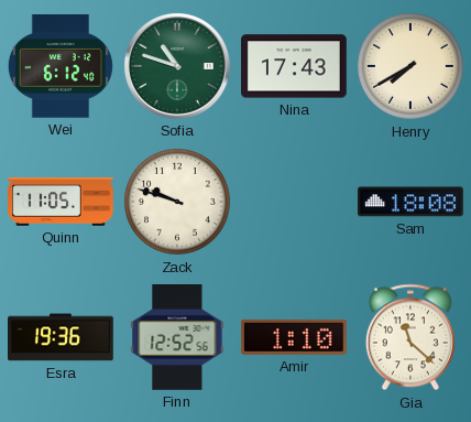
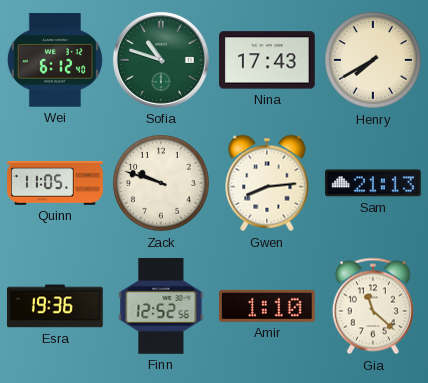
Gwen: none -> 8:14 (267, 183)
Sam: 18:08 -> 21:13 (374, 183)
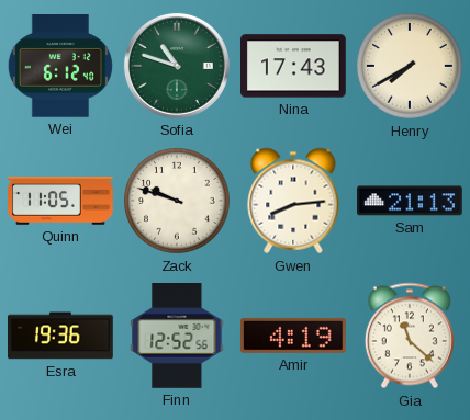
Amir: 1:10 -> 4:19 (293, 336)
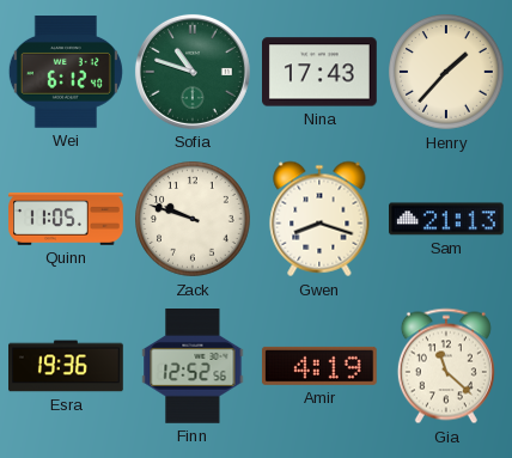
Henry: 7:40 -> 1:37 (446, 72)
Gwen: 8:14 -> 8:18 (319, 219)
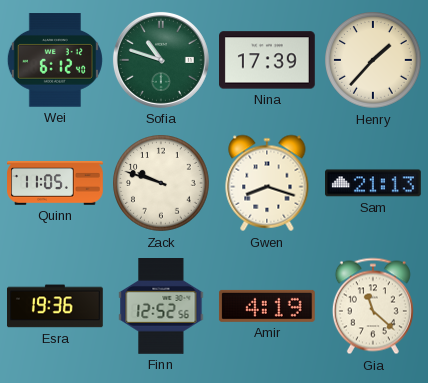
Nina: 17:43 -> 17:39 (268, 60)
